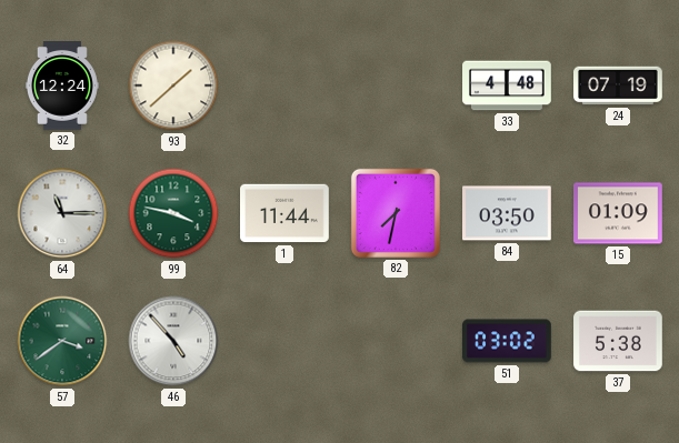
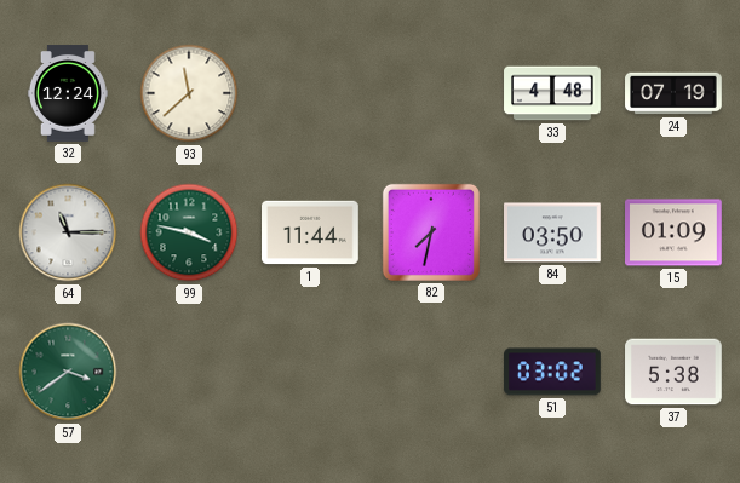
93: 1:38 -> 11:38 (189, 93)
46: 4:53 -> none (173, 341)
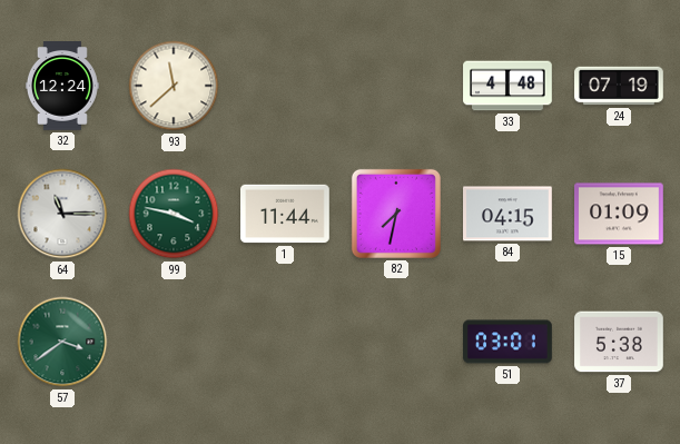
84: 03:50 -> 04:15 (509, 214)
51: 03:02 -> 03:01 (507, 342)
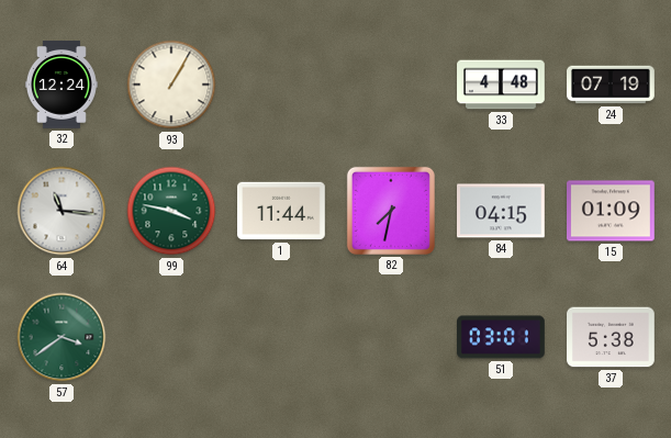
93: 11:38 -> 1:05 (171, 85)
64: 11:15 -> 11:16 (61, 211)
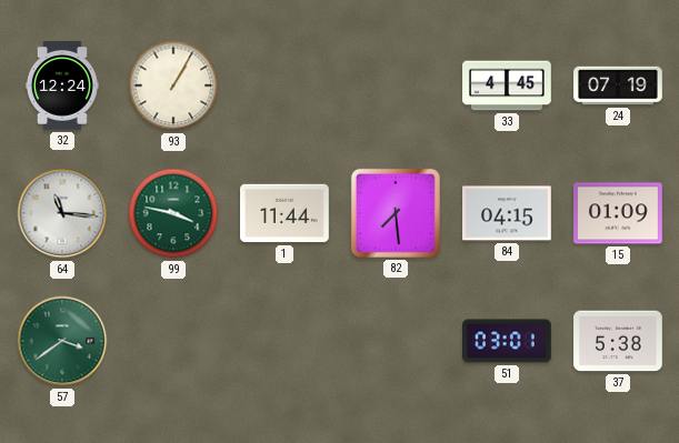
33: 4:48 -> 4:45 (507, 85)
82: 7:32 -> 7:29 (396, 213)
